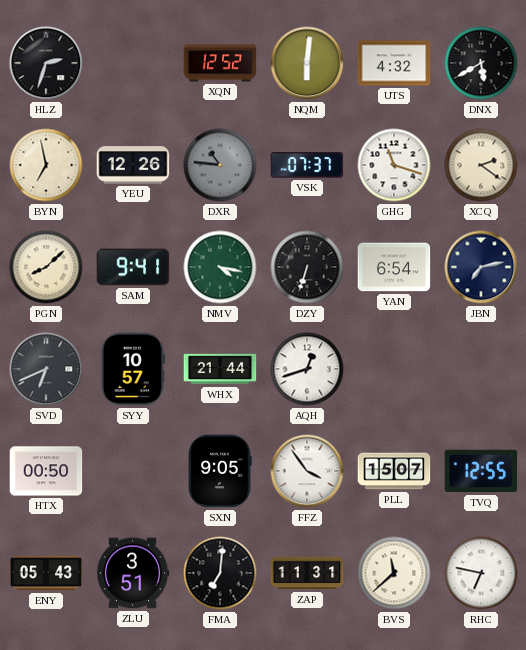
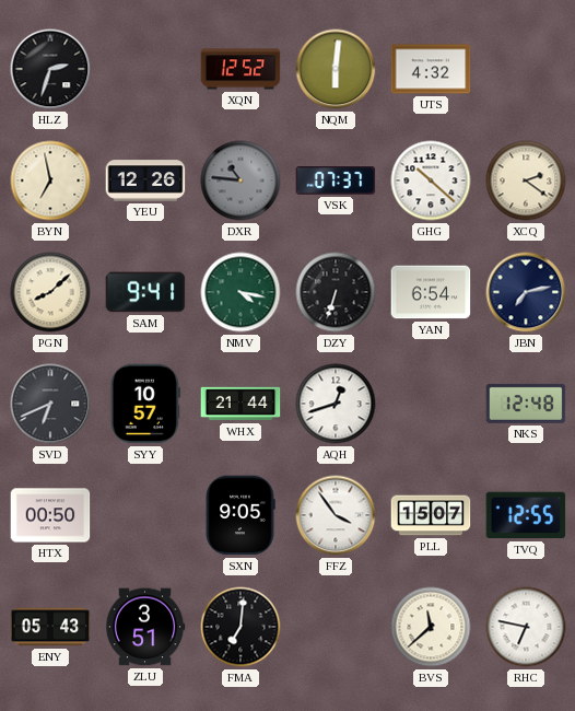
DNX: 5:40 -> none (481, 63)
GHG: 11:18 -> 10:22 (431, 180)
NKS: none -> 12:48 (526, 404)
ZAP: 11:31 -> none (307, 573)
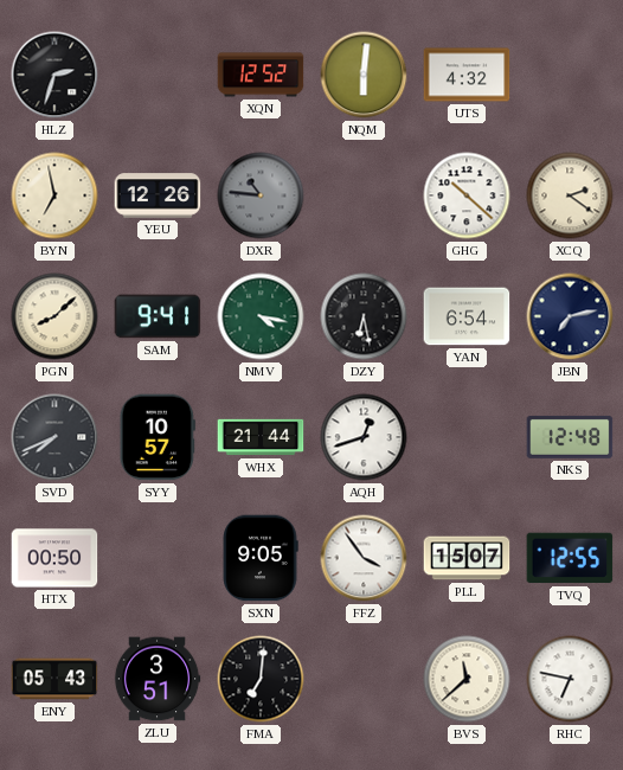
VSK: 07:37 -> none (336, 180)
DZY: 6:33 -> 6:28 (364, 316)
SVD: 6:41 -> 7:41 (54, 437)
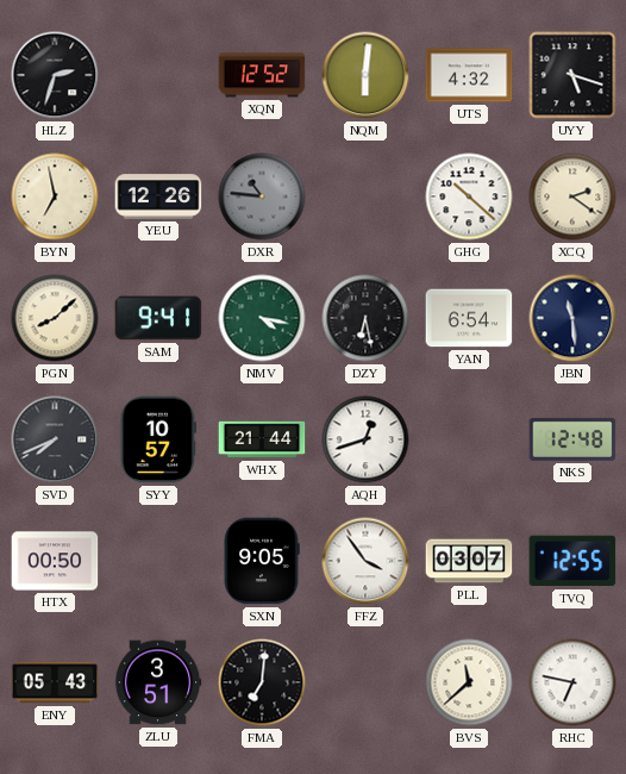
UYY: none -> 5:18 (572, 75)
JBN: 7:13 -> 11:29 (572, 318)
PLL: 15:07 -> 03:07 (469, 561)
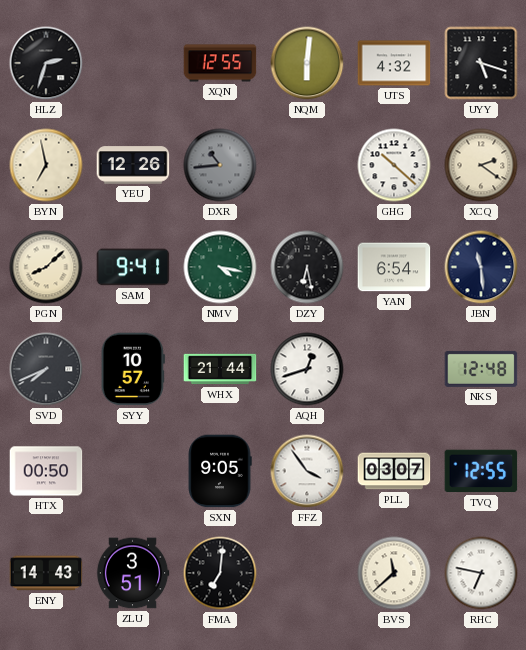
XQN: 12:52 -> 12:55 (220, 63)
DXR: 10:46 -> 10:44 (220, 165)
ENY: 05:43 -> 14:43 (46, 573)
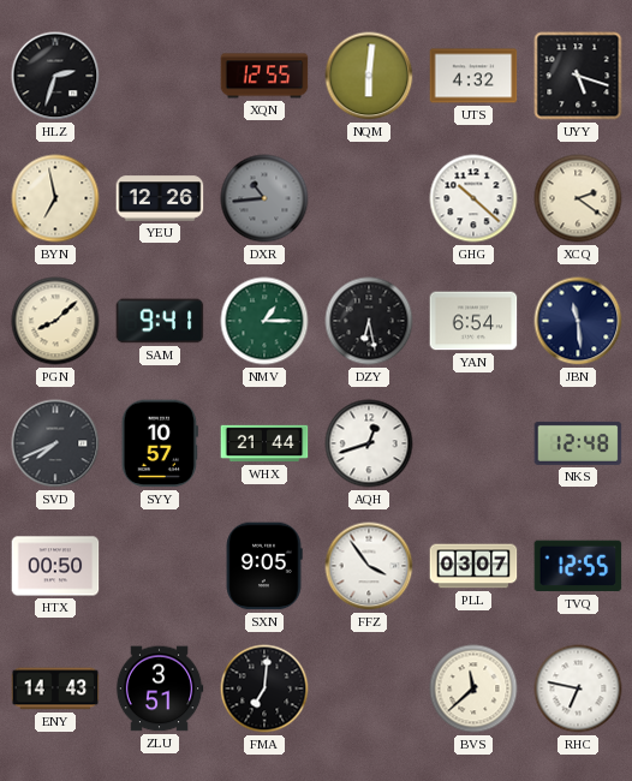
NMV: 4:17 -> 1:15 (264, 321)
